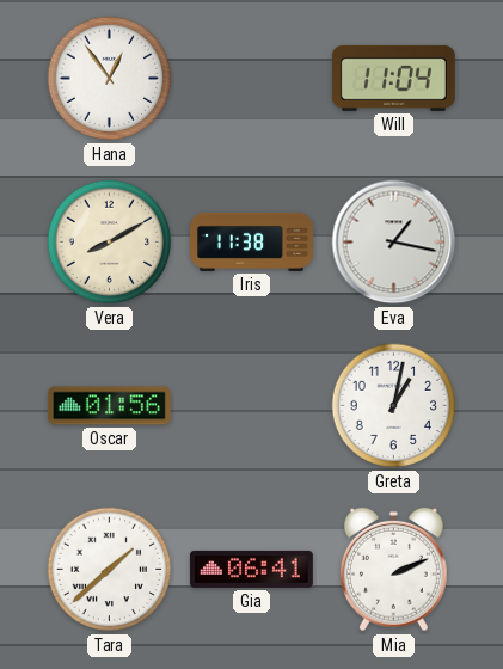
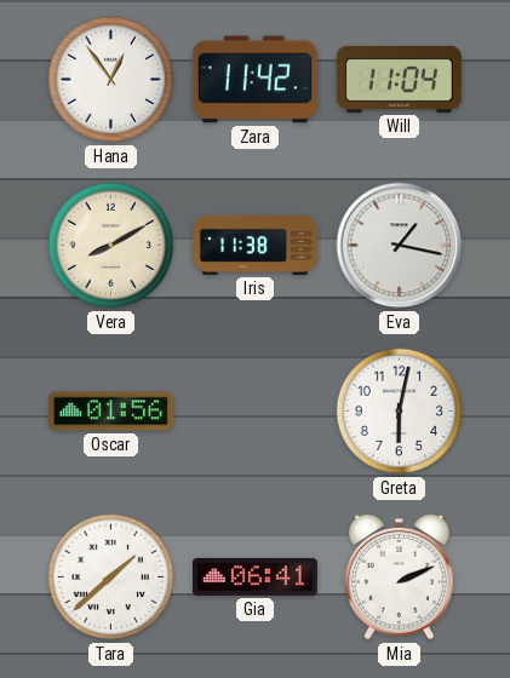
Zara: none -> 11:42 (254, 80)
Greta: 1:02 -> 6:02 (400, 412)
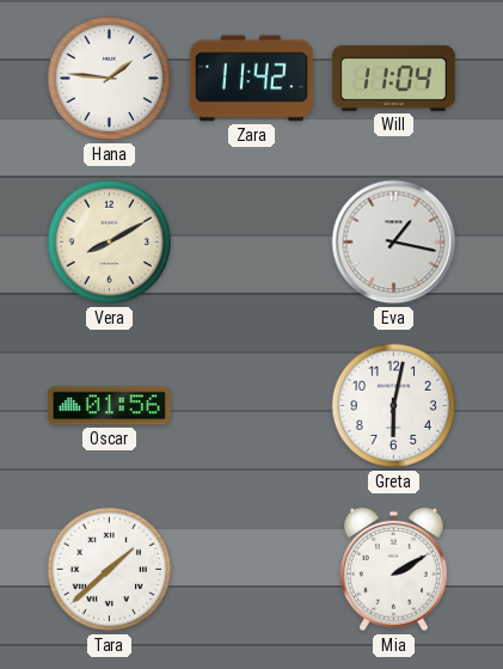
Hana: 12:54 -> 1:46 (110, 79)
Iris: 11:38 -> none (254, 245)
Gia: 06:41 -> none (254, 576)
Mia: 2:11 -> 2:10 (393, 570)
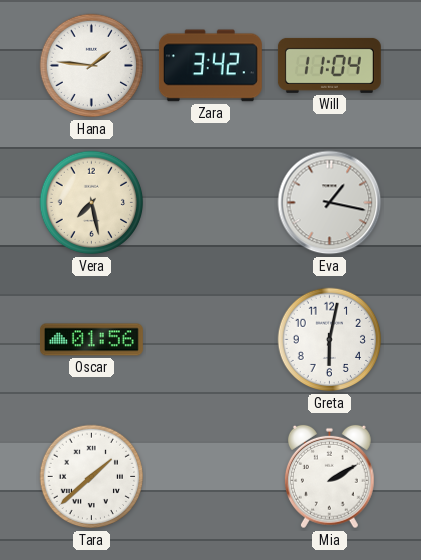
Zara: 11:42 -> 3:42 (210, 66)
Vera: 8:10 -> 7:28 (92, 203)
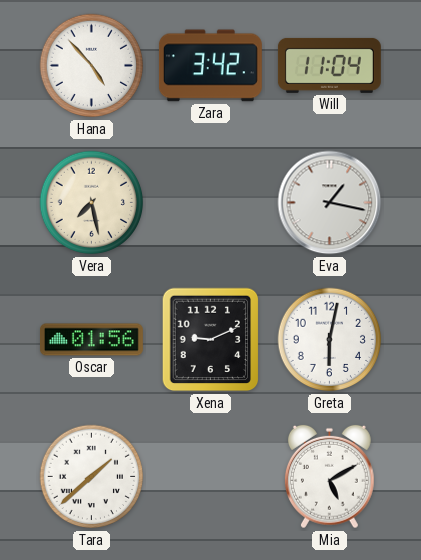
Hana: 1:46 -> 4:53 (92, 66)
Xena: none -> 9:11 (211, 340)
Mia: 2:10 -> 5:10 (329, 477)
